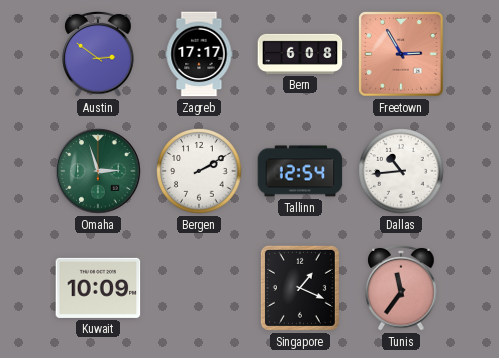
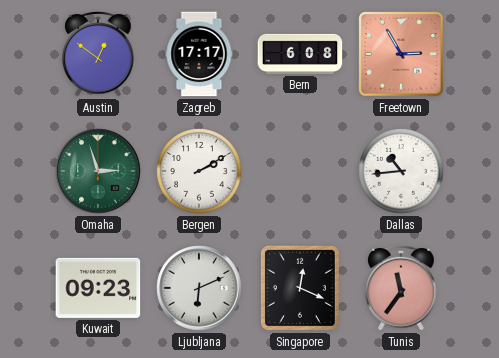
Austin: 2:51 -> 12:51 (98, 54)
Tallinn: 12:54 -> none (300, 171)
Kuwait: 10:09 -> 09:23 (98, 288)
Ljubljana: none -> 6:11 (199, 288)
Singapore: 1:19 -> 12:19 (300, 288)
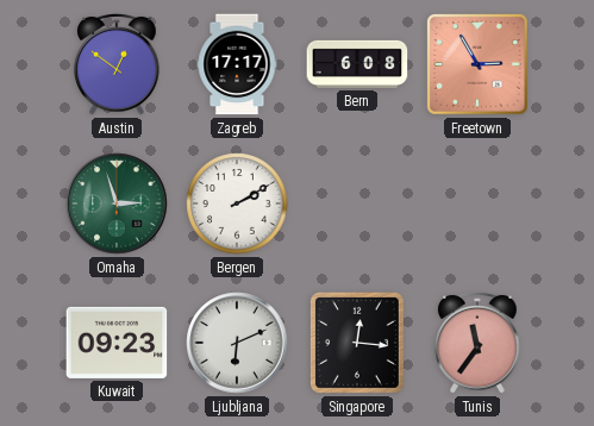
Dallas: 10:44 -> none (401, 171)
Singapore: 12:19 -> 12:16 (357, 343)
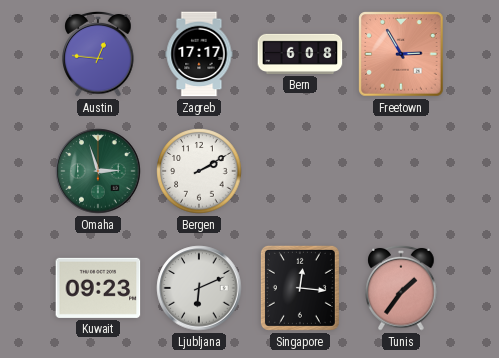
Austin: 12:51 -> 12:46 (98, 54)
Tunis: 11:36 -> 1:36 (401, 288)
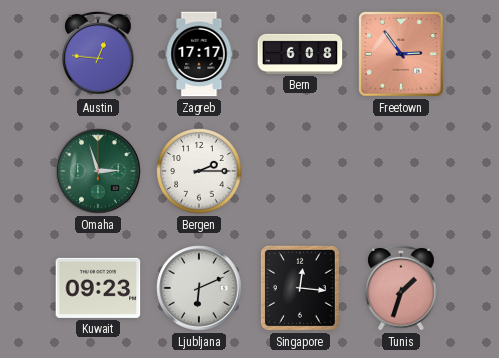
Freetown: 2:55 -> 2:54 (401, 54)
Bergen: 2:10 -> 2:15 (199, 171)
Tunis: 1:36 -> 1:33 (401, 288)
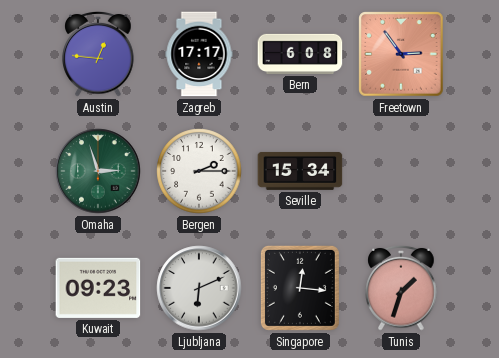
Seville: none -> 15:34 (300, 171)
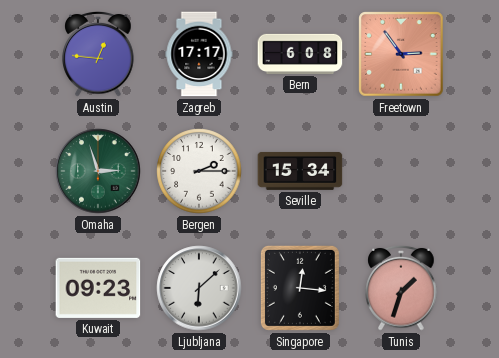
Ljubljana: 6:11 -> 6:08 (199, 288)
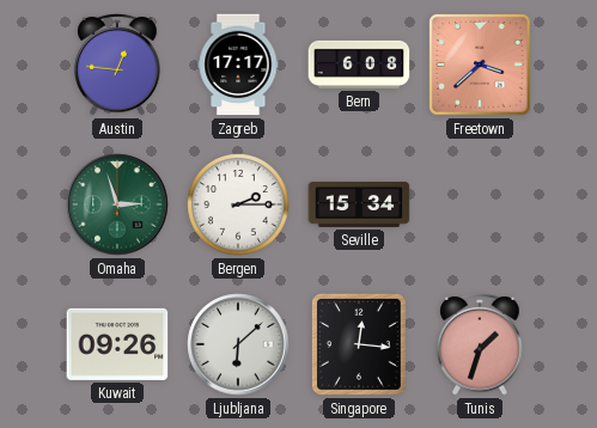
Freetown: 2:54 -> 3:38 (480, 65)
Kuwait: 09:23 -> 09:26 (117, 344)
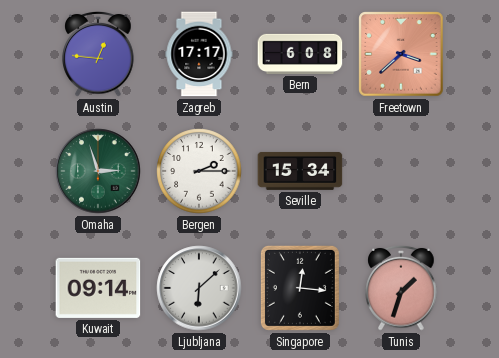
Kuwait: 09:26 -> 09:14 (98, 288)
